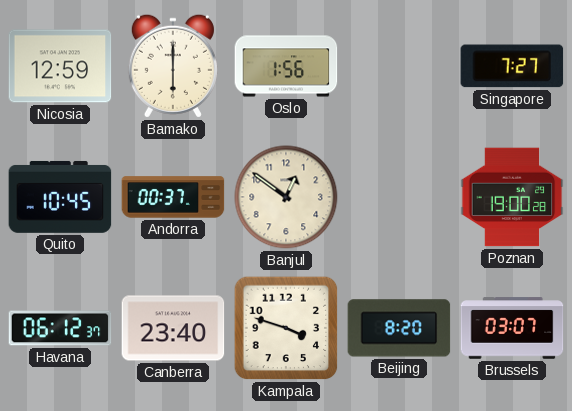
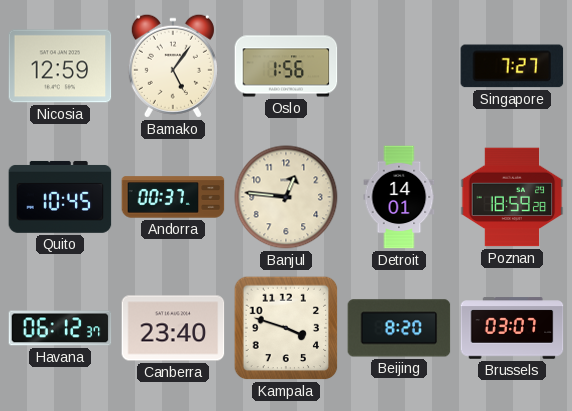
Bamako: 6:00 -> 5:06 (173, 66)
Banjul: 12:51 -> 12:46 (286, 197)
Detroit: none -> 14:01 (399, 197)
Poznan: 19:00 -> 18:59 (512, 197)
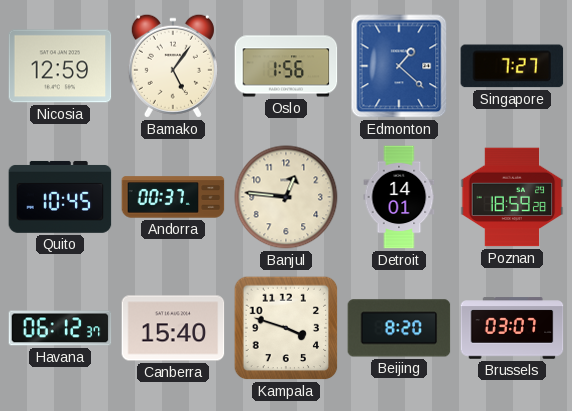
Edmonton: none -> 1:22 (399, 66)
Canberra: 23:40 -> 15:40 (173, 328)
